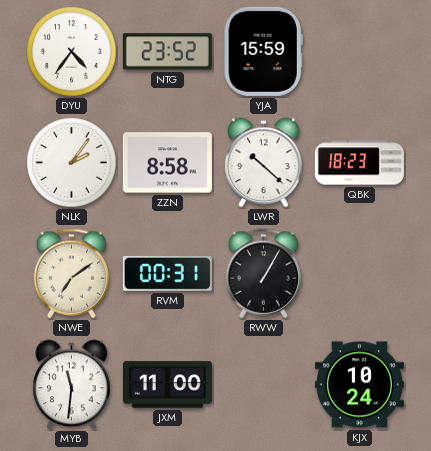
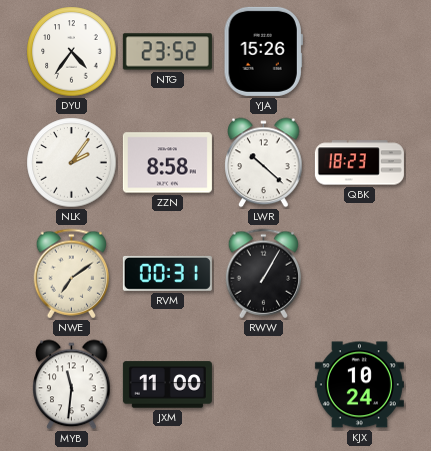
YJA: 15:59 -> 15:26 (263, 51)
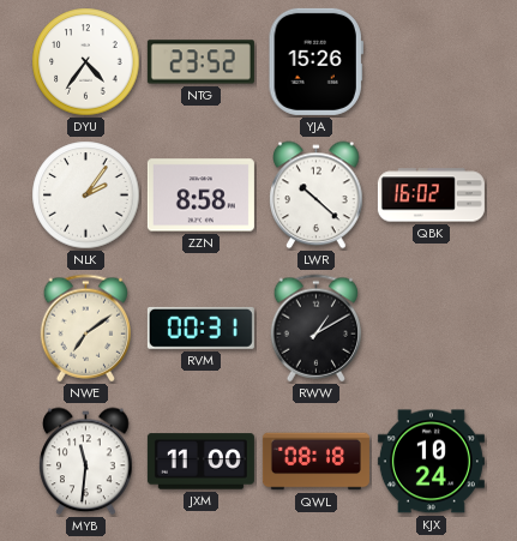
QBK: 18:23 -> 16:02 (431, 196)
RWW: 1:05 -> 1:10 (317, 329)
QWL: none -> 08:18 (315, 462)
